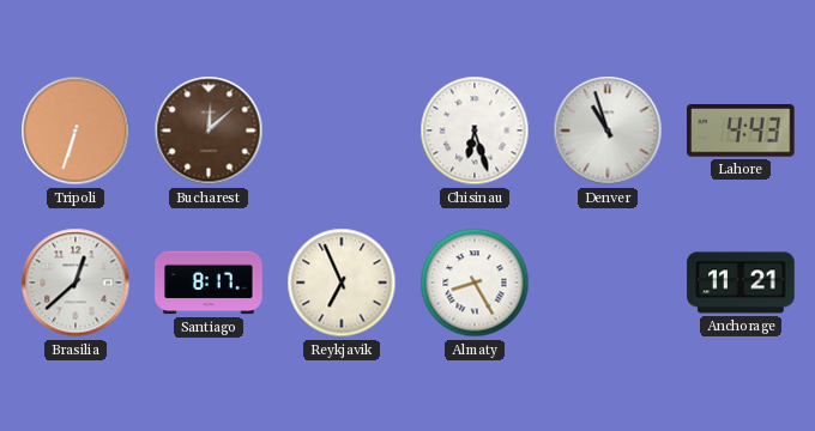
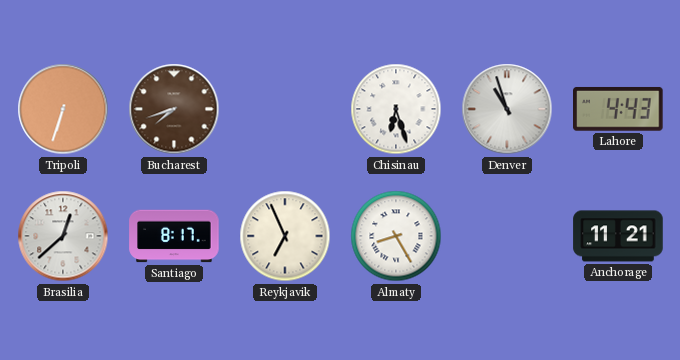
Bucharest: 12:08 -> 7:42 (174, 109)
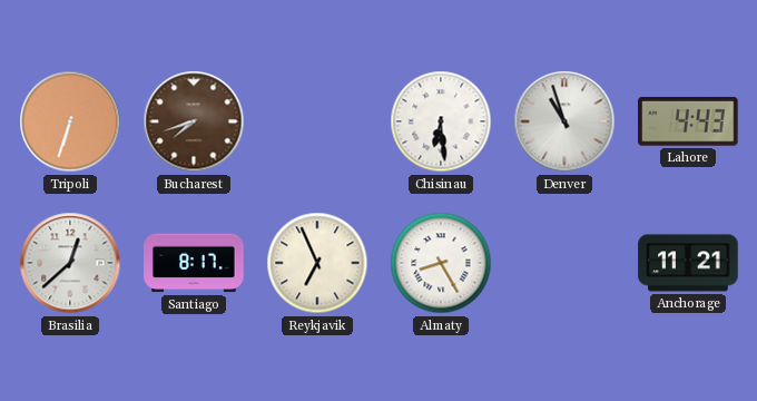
Chisinau: 6:27 -> 6:29 (441, 121)
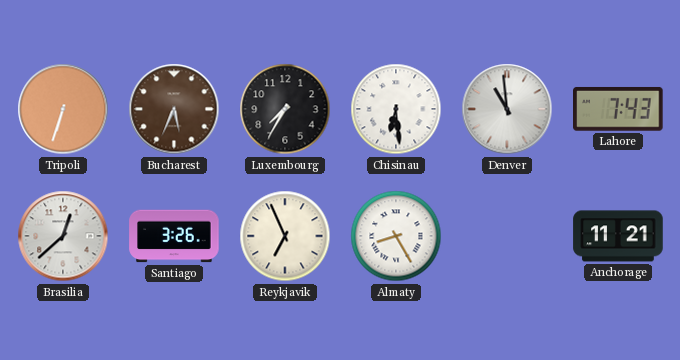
Bucharest: 7:42 -> 5:34 (174, 109)
Luxembourg: none -> 7:35 (285, 109)
Denver: 10:57 -> 10:59 (507, 109)
Lahore: 4:43 -> 7:43 (619, 109)
Santiago: 8:17 -> 3:26 (174, 236)
